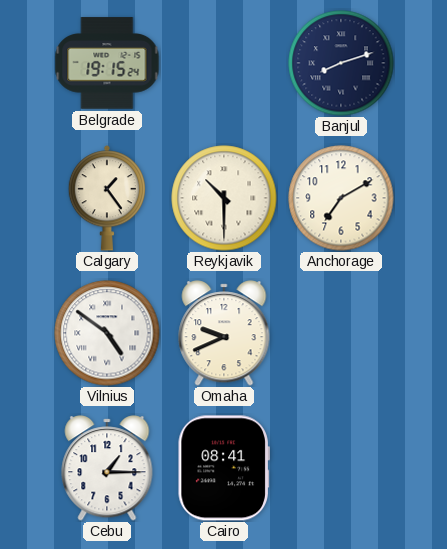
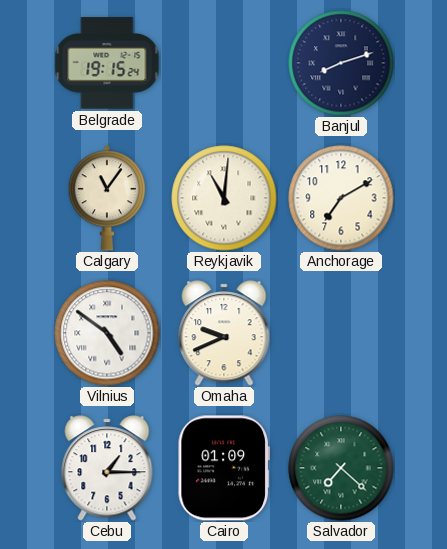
Calgary: 1:24 -> 11:06 (107, 198)
Reykjavik: 10:30 -> 11:01 (224, 198)
Cairo: 08:41 -> 01:09 (224, 468)
Salvador: none -> 7:22 (341, 468)
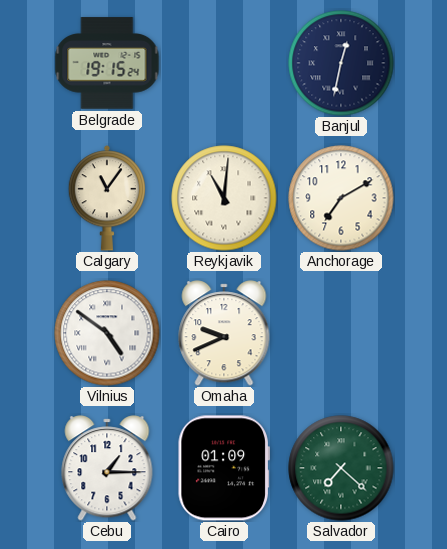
Banjul: 8:12 -> 12:32 (341, 63)
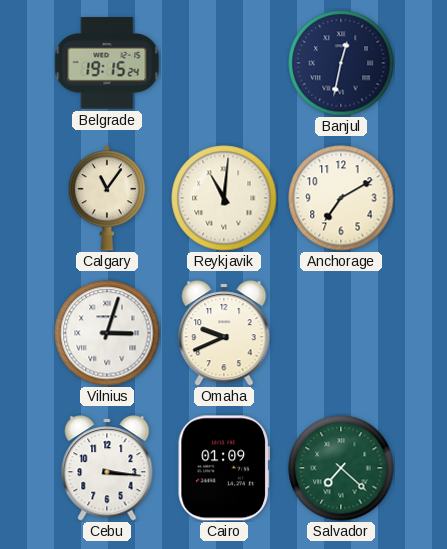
Vilnius: 4:51 -> 3:03 (107, 333)
Cebu: 1:15 -> 3:16 (107, 468)
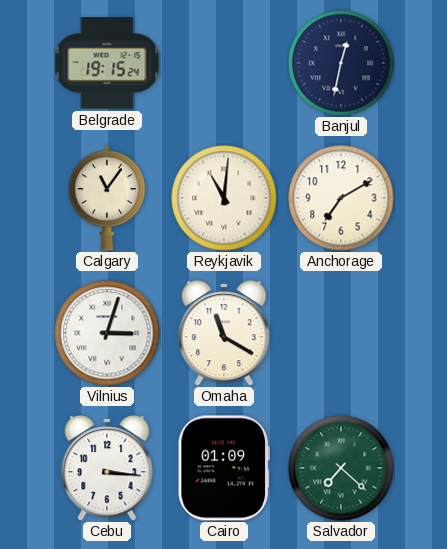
Omaha: 9:41 -> 11:20 (224, 333)
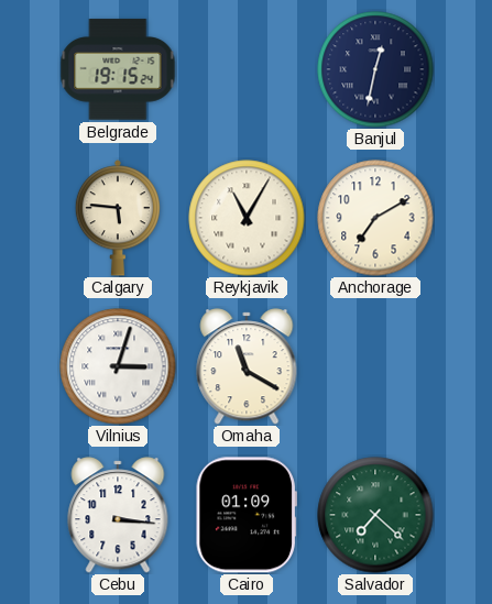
Calgary: 11:06 -> 5:46 (118, 218)
Reykjavik: 11:01 -> 11:05 (247, 218)
